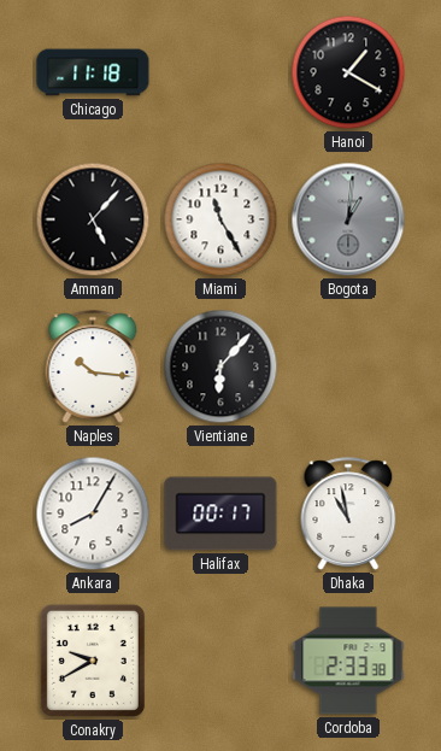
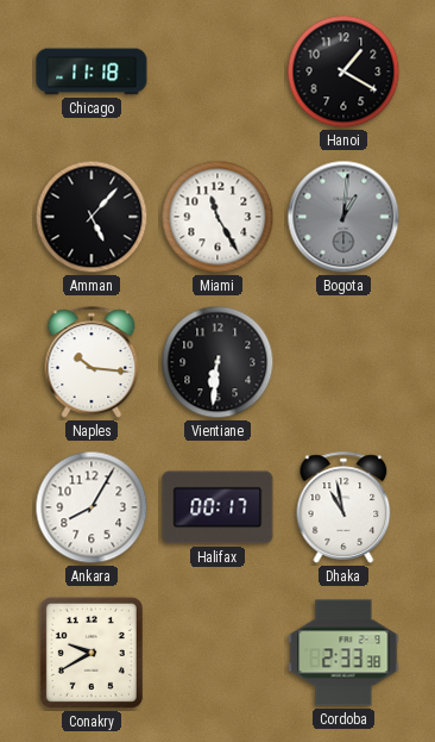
Vientiane: 6:07 -> 6:31 (218, 362)
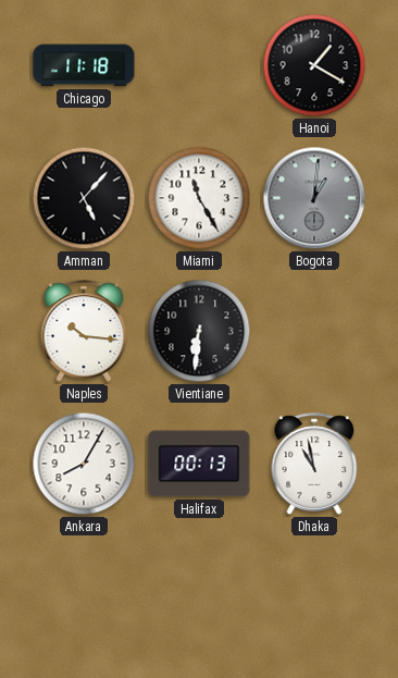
Halifax: 00:17 -> 00:13 (199, 464)
Conakry: 9:40 -> none (92, 653)
Cordoba: 2:33 -> none (343, 653)
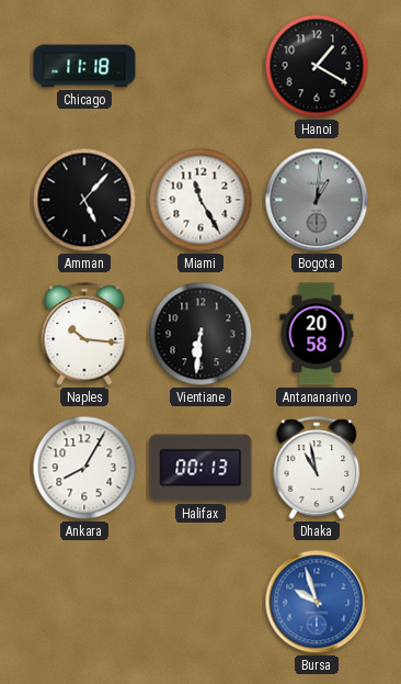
Antananarivo: none -> 20:58 (317, 334)
Bursa: none -> 9:57 (317, 602)
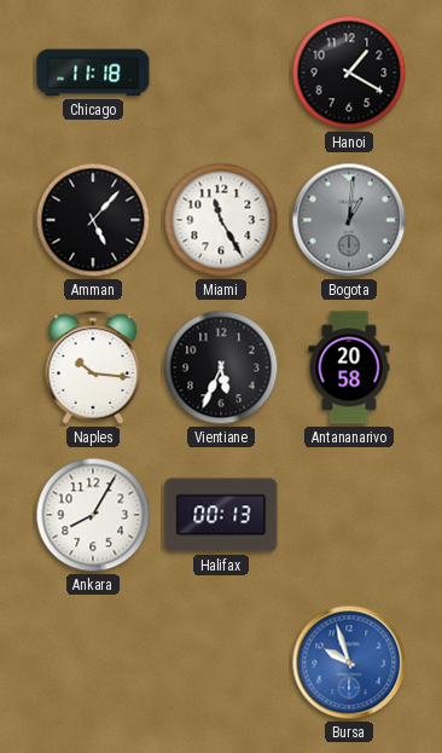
Vientiane: 6:31 -> 5:34 (221, 367)
Dhaka: 10:58 -> none (317, 468)
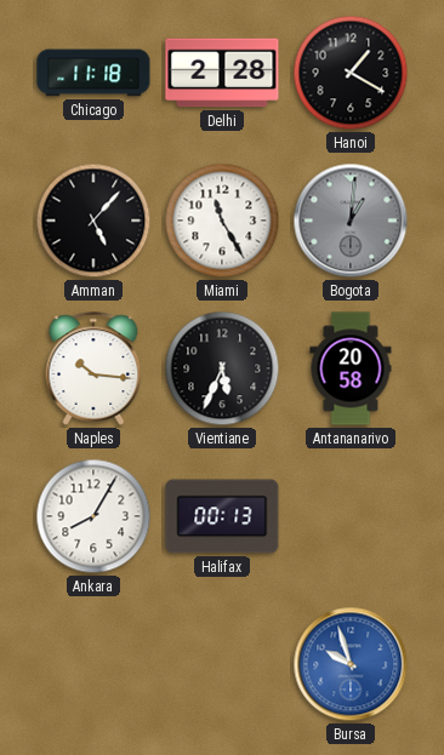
Delhi: none -> 2:28 (222, 73)
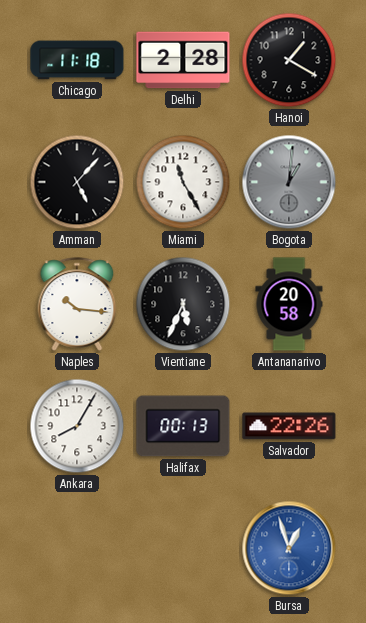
Salvador: none -> 22:26 (289, 426)
Bursa: 9:57 -> 12:57 (289, 548)
